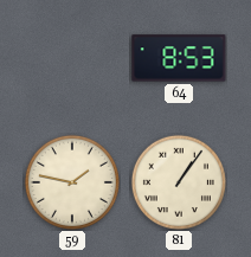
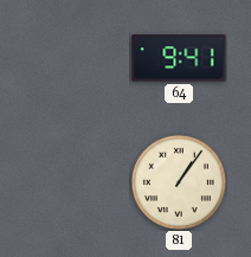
64: 8:53 -> 9:41 (179, 58)
59: 1:47 -> none (72, 182)
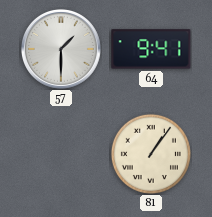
57: none -> 1:30 (62, 50)
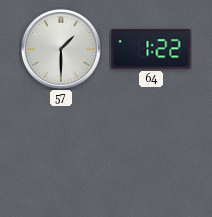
64: 9:41 -> 1:22 (151, 49)
81: 1:06 -> none (151, 154)
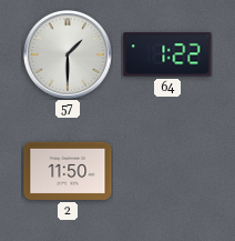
2: none -> 11:50 (68, 171)
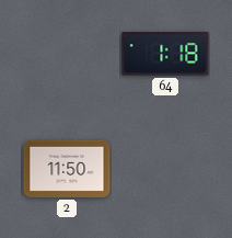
57: 1:30 -> none (69, 56)
64: 1:22 -> 1:18 (165, 54)
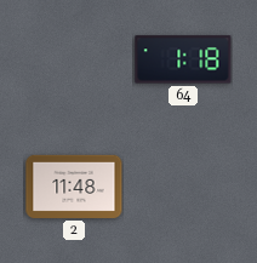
2: 11:50 -> 11:48 (74, 187)
